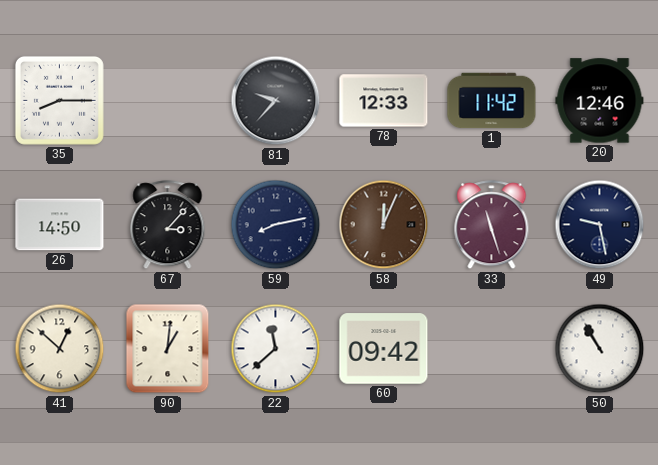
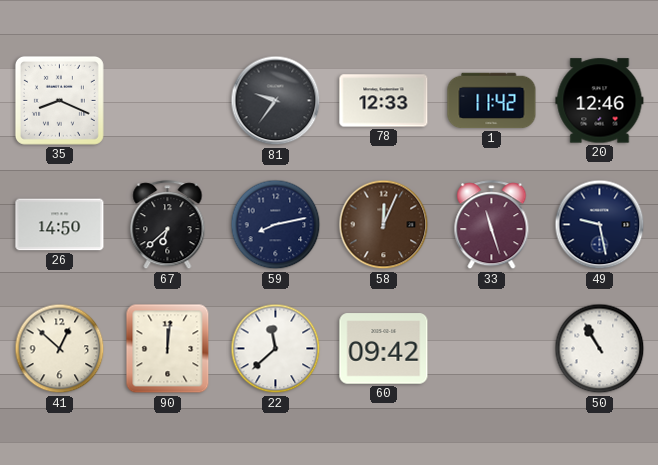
35: 8:15 -> 8:19 (59, 100)
81: 9:37 -> 9:36 (276, 101)
67: 3:07 -> 6:38 (168, 225)
90: 1:01 -> 12:01 (168, 349)
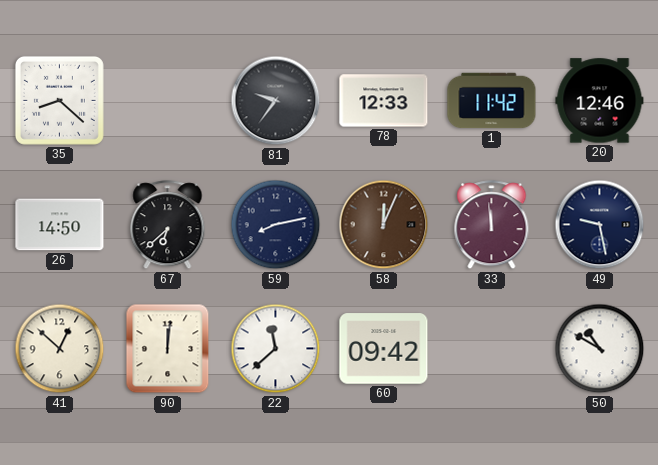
35: 8:19 -> 8:22 (59, 100)
33: 11:27 -> 11:59 (492, 225)
50: 10:55 -> 10:50 (600, 349)
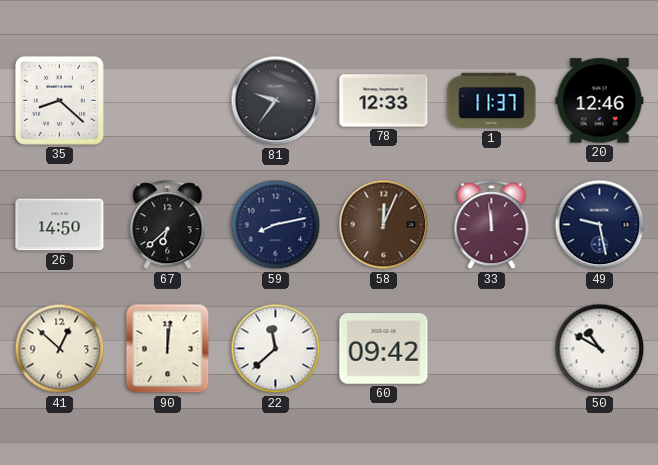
1: 11:42 -> 11:37 (492, 101)
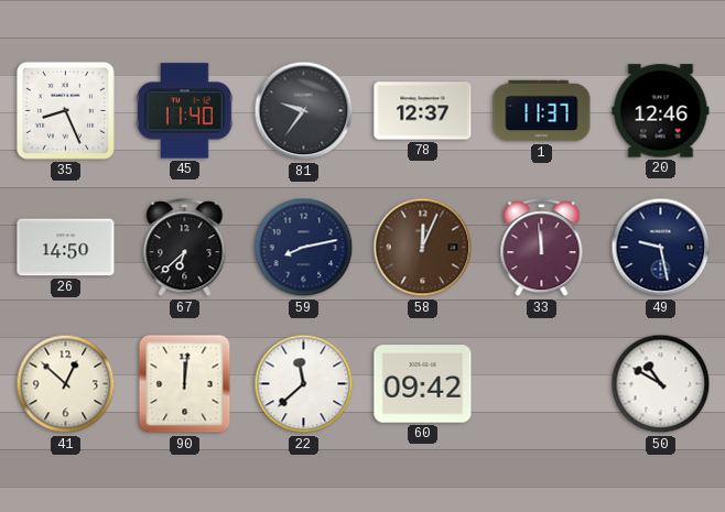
35: 8:22 -> 8:26 (65, 110)
45: none -> 11:40 (185, 111)
78: 12:33 -> 12:37 (423, 111)
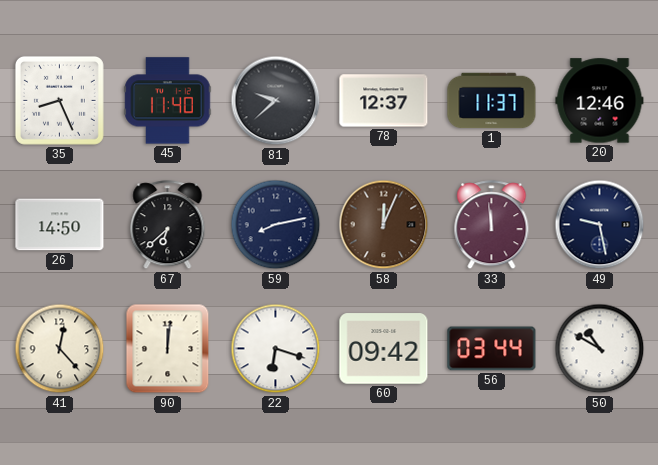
81: 9:36 -> 9:38 (276, 101)
41: 12:52 -> 12:23 (60, 349)
22: 11:38 -> 6:18 (276, 349)
56: none -> 03:44 (492, 349)
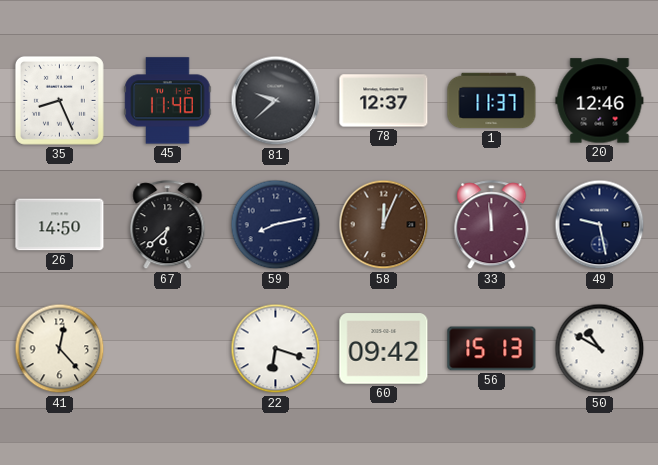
90: 12:01 -> none (168, 349)
56: 03:44 -> 15:13 (492, 349)
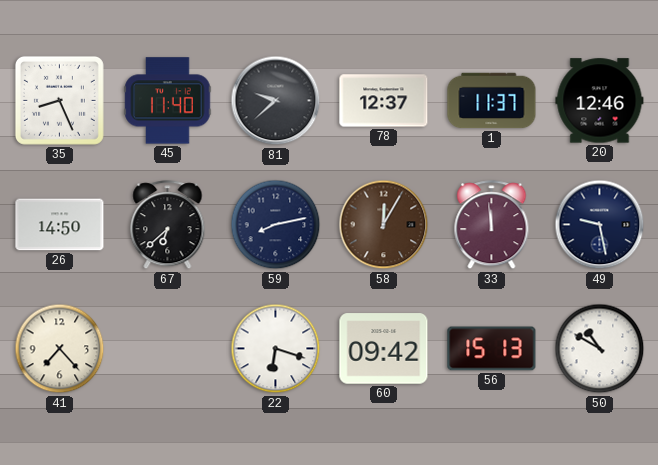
58: 12:04 -> 12:05 (384, 225)
41: 12:23 -> 7:23 (60, 349)
